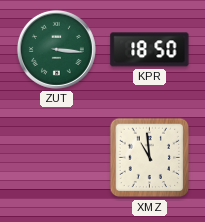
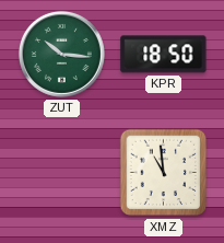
ZUT: 3:16 -> 10:16 (61, 54)
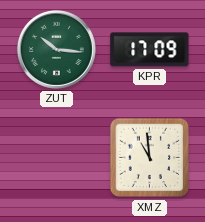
KPR: 18:50 -> 17:09 (150, 50)
